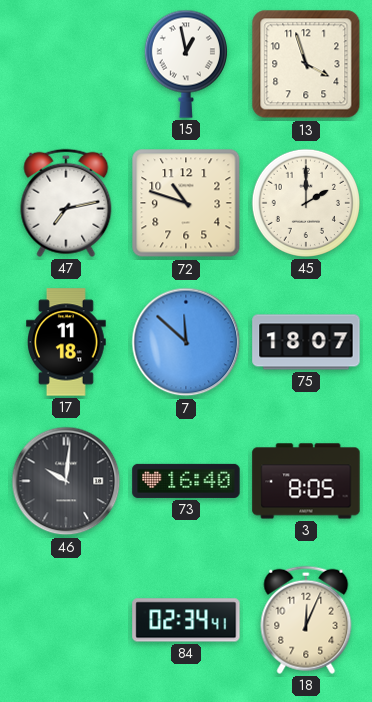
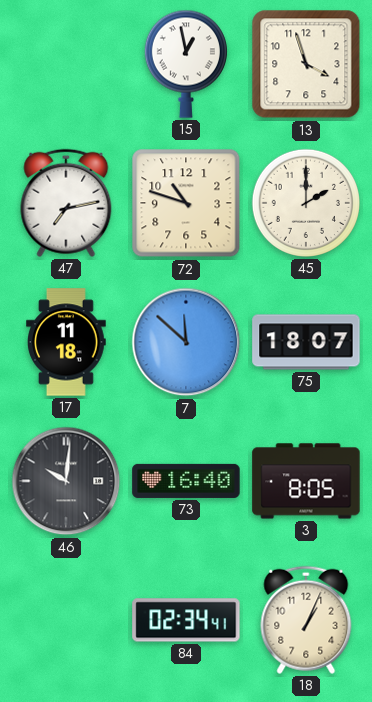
18: 12:04 -> 1:04 (306, 620)
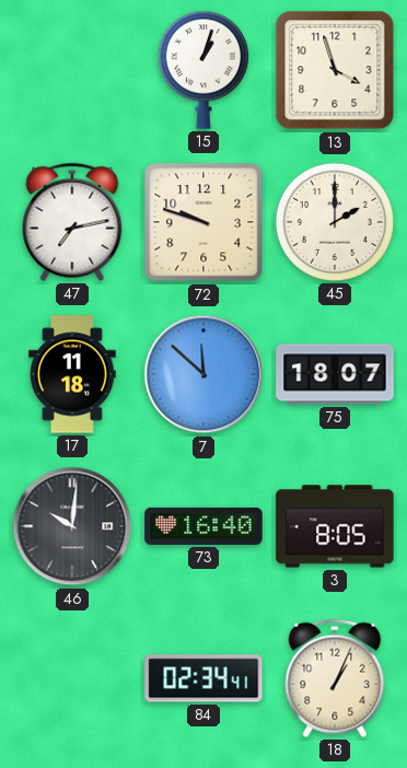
15: 12:58 -> 1:03 (203, 70)
72: 10:48 -> 9:48 (203, 222)
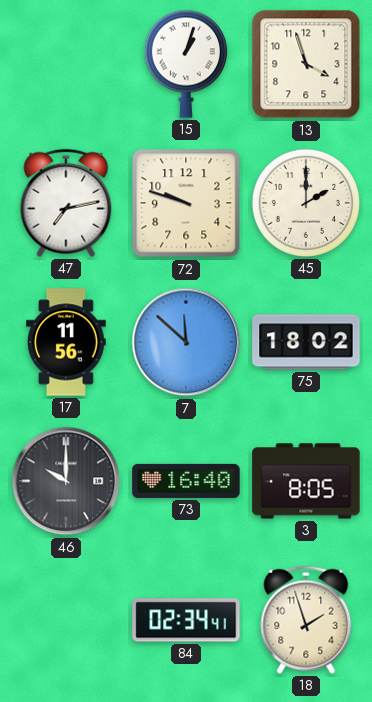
17: 11:18 -> 11:56 (67, 342)
75: 18:07 -> 18:02 (306, 342)
46: 10:01 -> 10:00 (66, 481)
18: 1:04 -> 1:57 (306, 620)
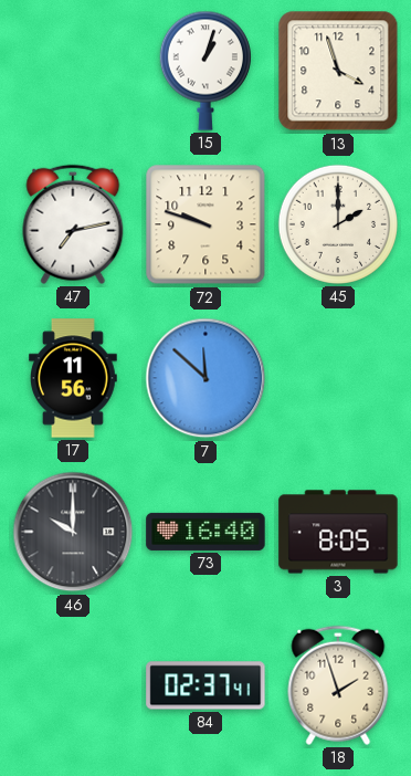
75: 18:02 -> none (306, 342)
84: 02:34 -> 02:37 (205, 685)
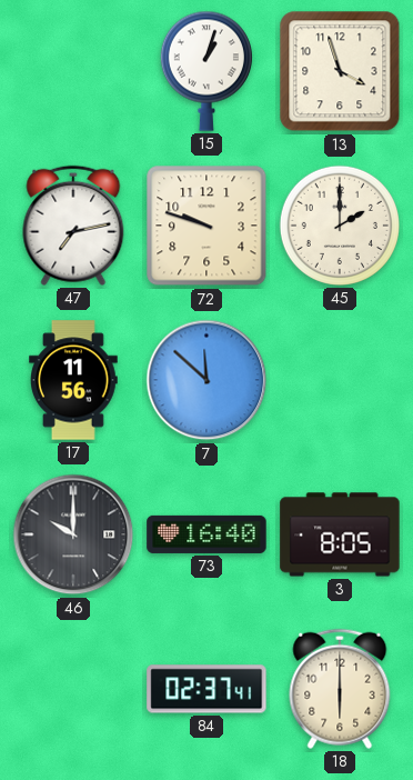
18: 1:57 -> 6:00 (340, 689)
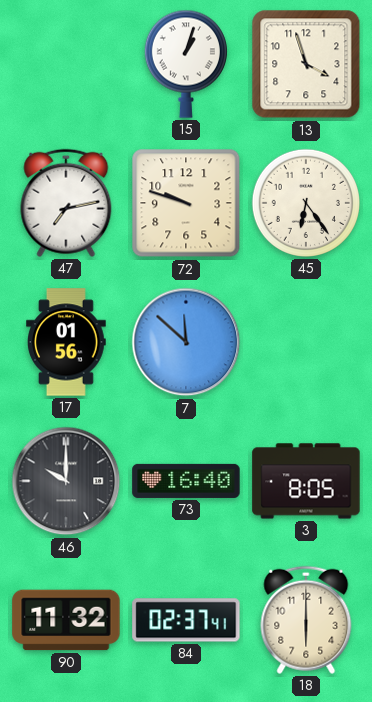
45: 2:00 -> 6:24 (306, 203)
17: 11:56 -> 01:56 (67, 342)
90: none -> 11:32 (66, 620)
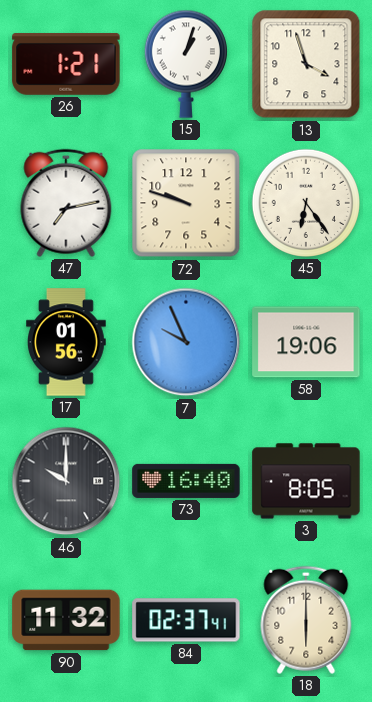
26: none -> 1:21 (66, 65)
7: 11:52 -> 9:56 (186, 342)
58: none -> 19:06 (306, 342)
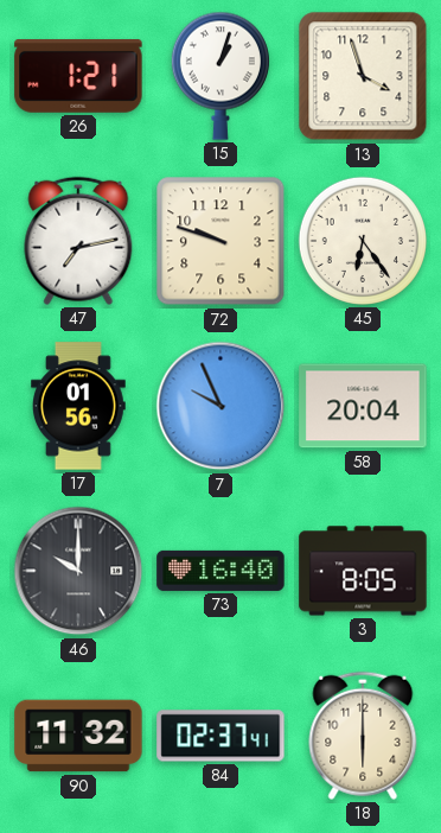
58: 19:06 -> 20:04 (363, 406)
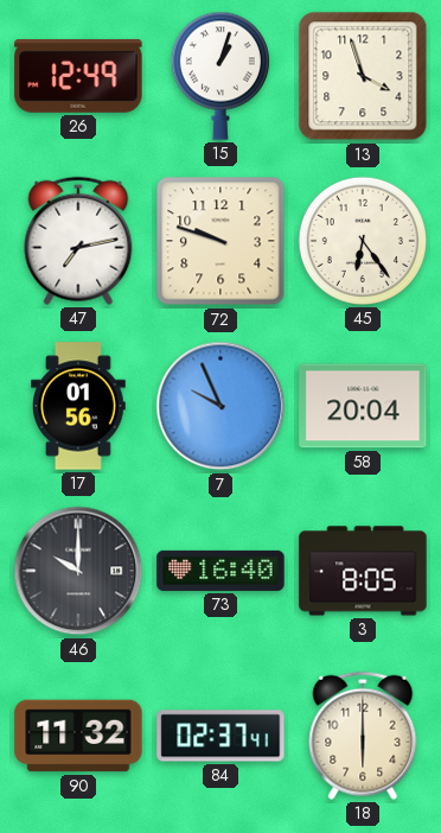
26: 1:21 -> 12:49 (78, 77)
